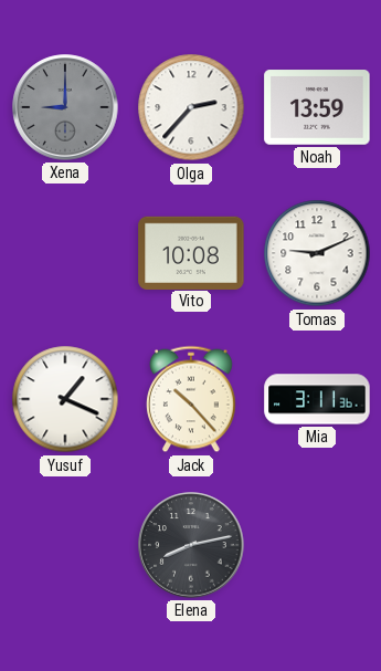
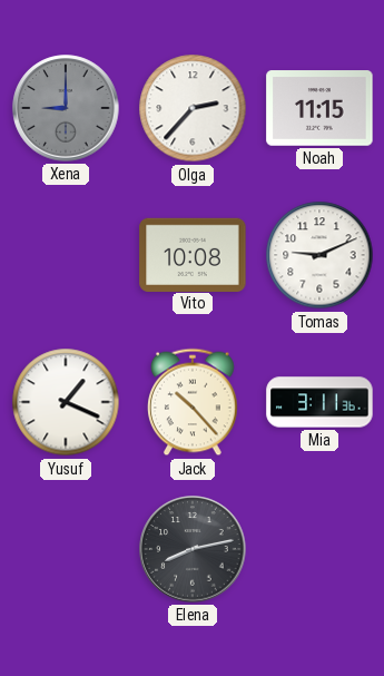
Noah: 13:59 -> 11:15 (319, 108)
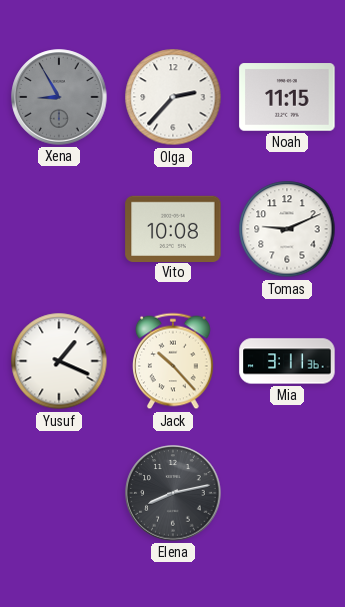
Xena: 9:00 -> 8:55 (59, 97)
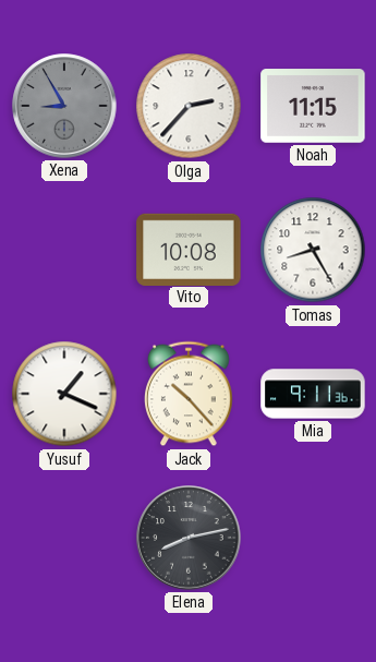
Tomas: 9:11 -> 8:25 (313, 250)
Mia: 3:11 -> 9:11 (313, 394)
